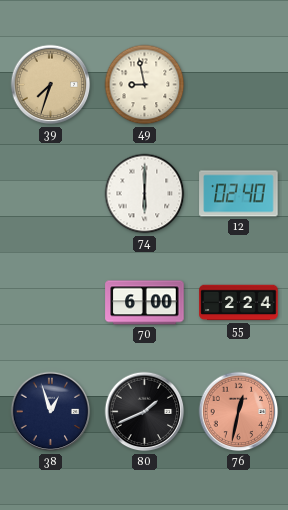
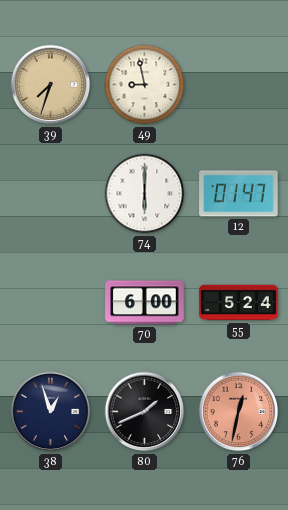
12: 02:40 -> 01:47 (239, 194)
55: 2:24 -> 5:24 (239, 303)
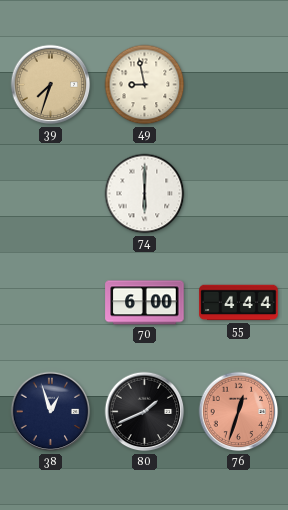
12: 01:47 -> none (239, 194)
55: 5:24 -> 4:44 (239, 303)
76: 12:32 -> 12:33 (239, 412)
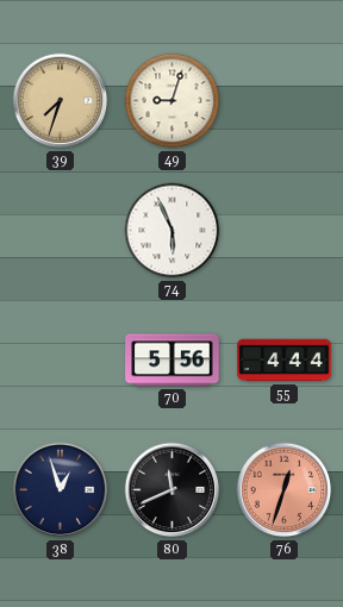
49: 8:58 -> 9:03 (173, 101)
74: 6:00 -> 5:56 (173, 231)
70: 6:00 -> 5:56 (173, 361)
80: 1:41 -> 11:41 (173, 490)
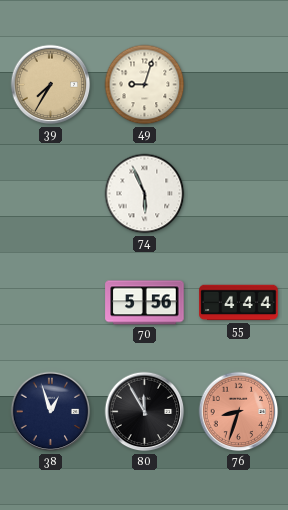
39: 7:33 -> 7:35 (51, 85)
80: 11:41 -> 11:55 (145, 412)
76: 12:33 -> 8:33 (239, 412)
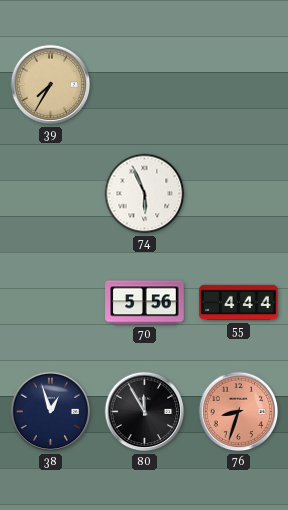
49: 9:03 -> none (145, 85)
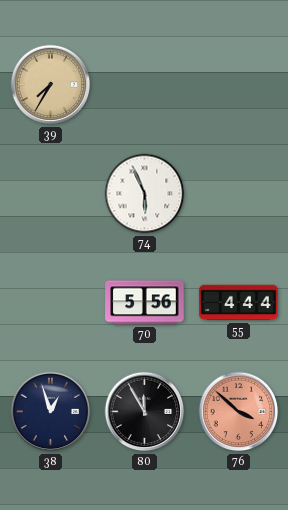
76: 8:33 -> 3:52 (239, 412)
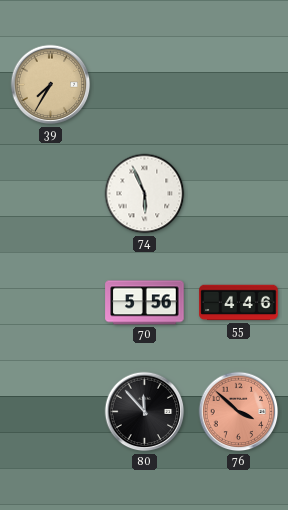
55: 4:44 -> 4:46 (239, 303)
38: 12:57 -> none (51, 412)
80: 11:55 -> 11:53 (145, 412)
